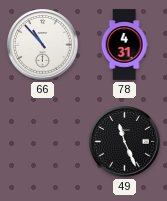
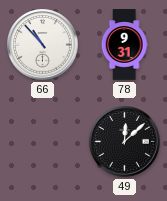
78: 4:31 -> 9:31 (124, 45)
49: 11:26 -> 12:08 (125, 142)
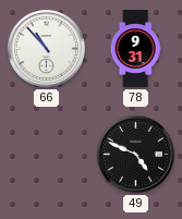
49: 12:08 -> 4:49 (136, 155)
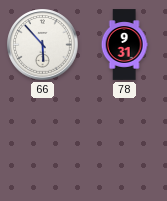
66: 10:53 -> 5:53 (43, 45)
49: 4:49 -> none (136, 155)
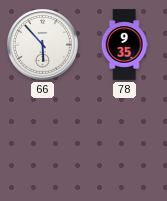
78: 9:31 -> 9:35 (124, 45)
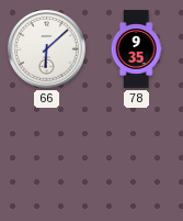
66: 5:53 -> 6:08 (47, 49)
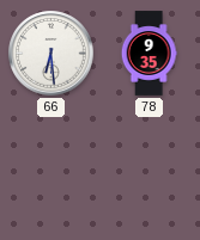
66: 6:08 -> 6:29 (51, 54)
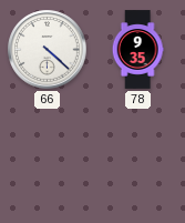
66: 6:29 -> 4:22 (48, 50)
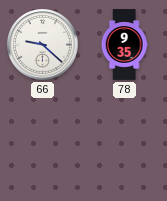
66: 4:22 -> 9:22 (43, 45)
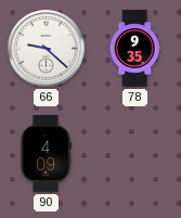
90: none -> 4:09 (46, 154)
